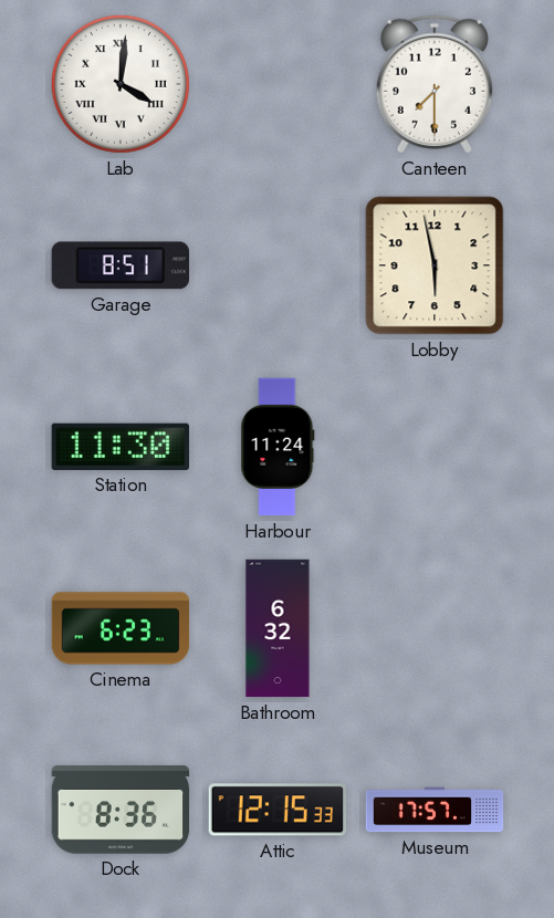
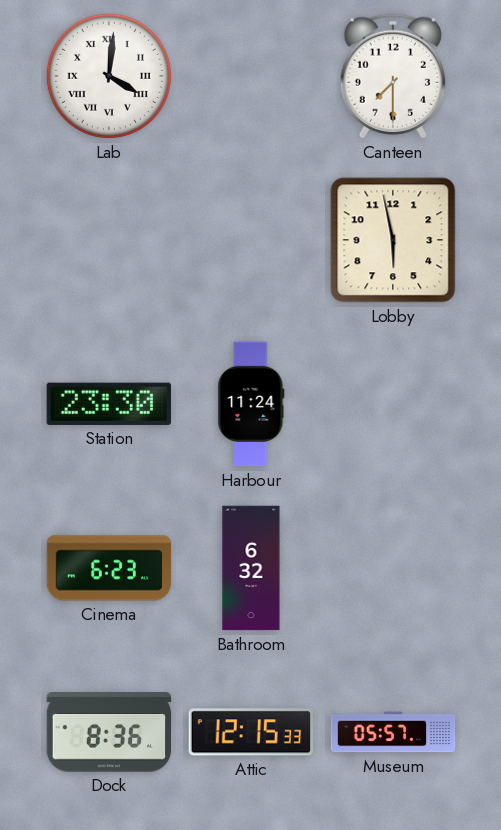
Garage: 8:51 -> none (121, 265)
Station: 11:30 -> 23:30 (109, 404)
Museum: 17:57 -> 05:57 (393, 732)
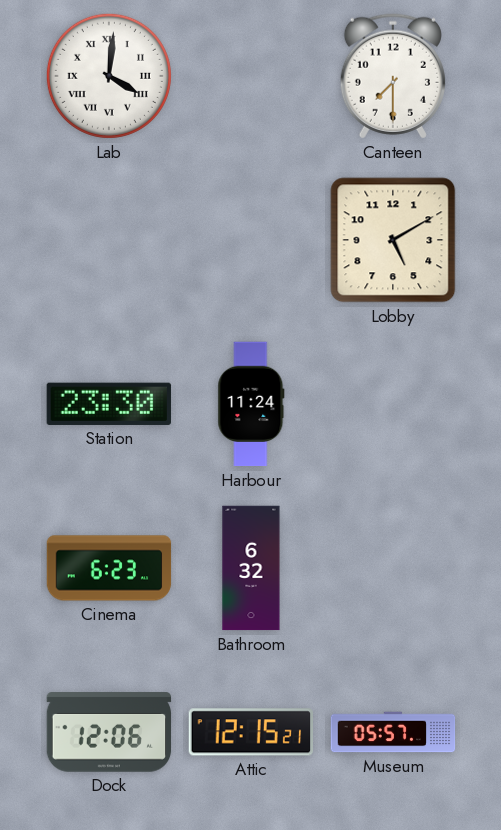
Lobby: 5:58 -> 5:10 (393, 240)
Dock: 8:36 -> 12:06 (109, 732)
Attic: 12:15:33 -> 12:15:21 (250, 732)
